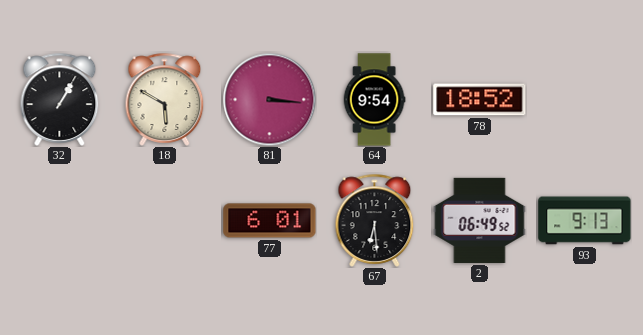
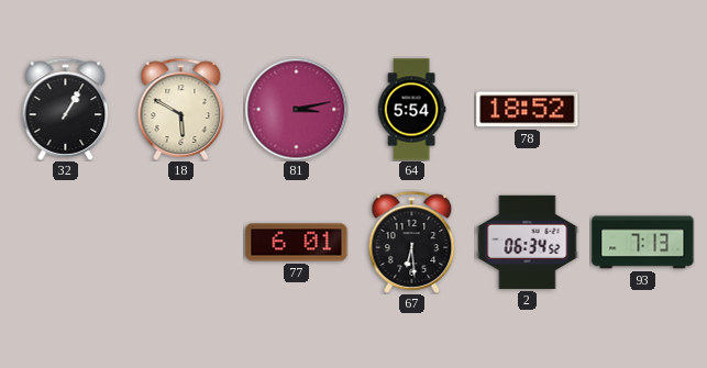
81: 3:16 -> 3:13 (296, 109)
64: 9:54 -> 5:54 (411, 110)
2: 06:49 -> 06:34 (528, 242)
93: 9:13 -> 7:13 (643, 243)
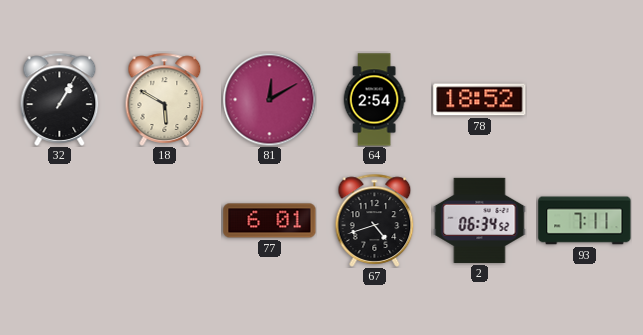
81: 3:13 -> 12:10 (269, 99)
64: 5:54 -> 2:54 (374, 100)
67: 6:29 -> 4:42 (375, 220)
93: 7:13 -> 7:11 (585, 221)
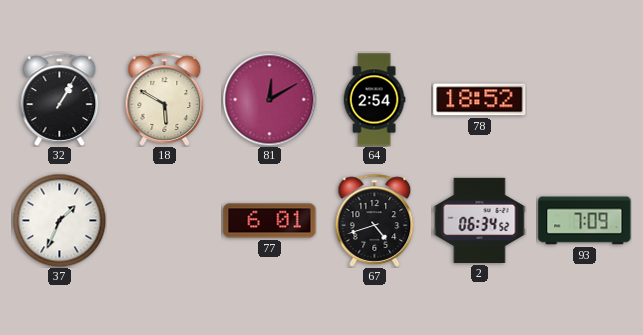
37: none -> 1:34 (59, 220)
93: 7:11 -> 7:09 (585, 221)
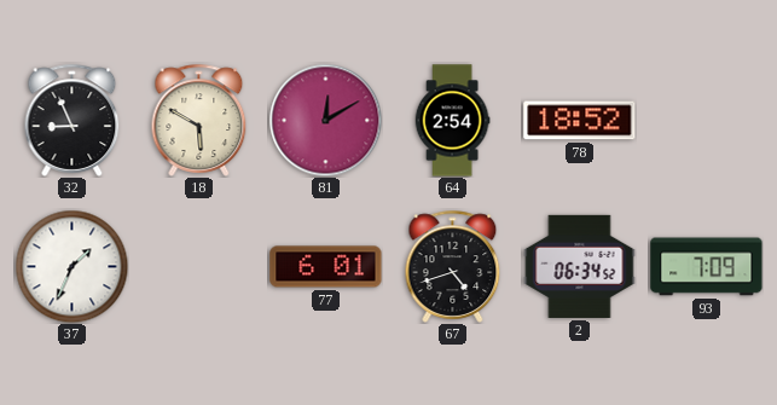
32: 1:05 -> 8:56 (73, 120)
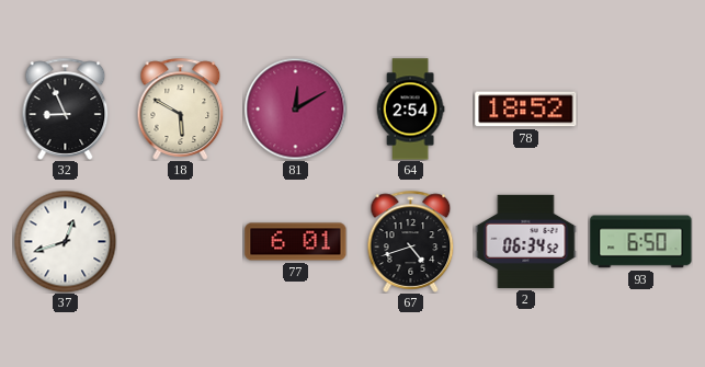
37: 1:34 -> 12:42 (65, 241)
93: 7:09 -> 6:50 (641, 242)
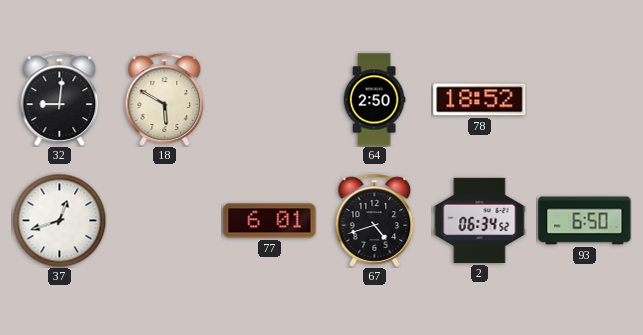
32: 8:56 -> 9:01 (60, 99)
81: 12:10 -> none (295, 108)
64: 2:54 -> 2:50 (374, 100)
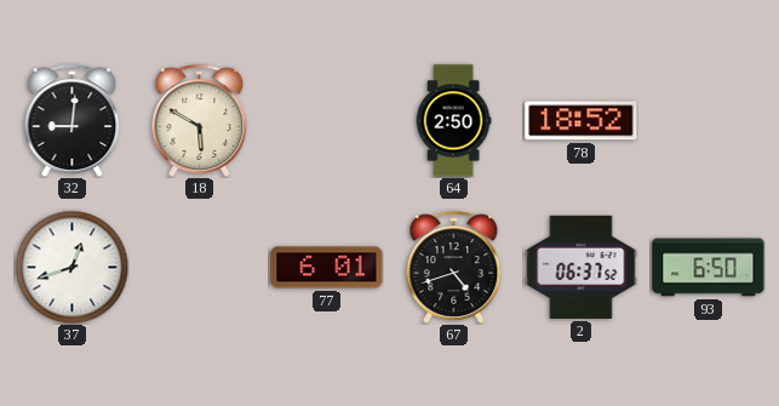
2: 06:34 -> 06:37 (582, 267)
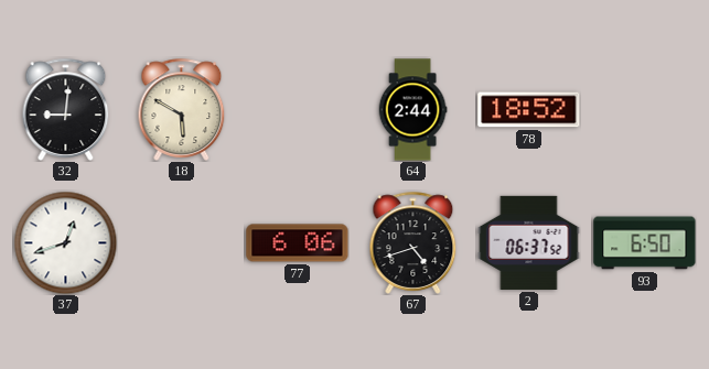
64: 2:50 -> 2:44 (412, 110)
77: 6:01 -> 6:06 (298, 243)
